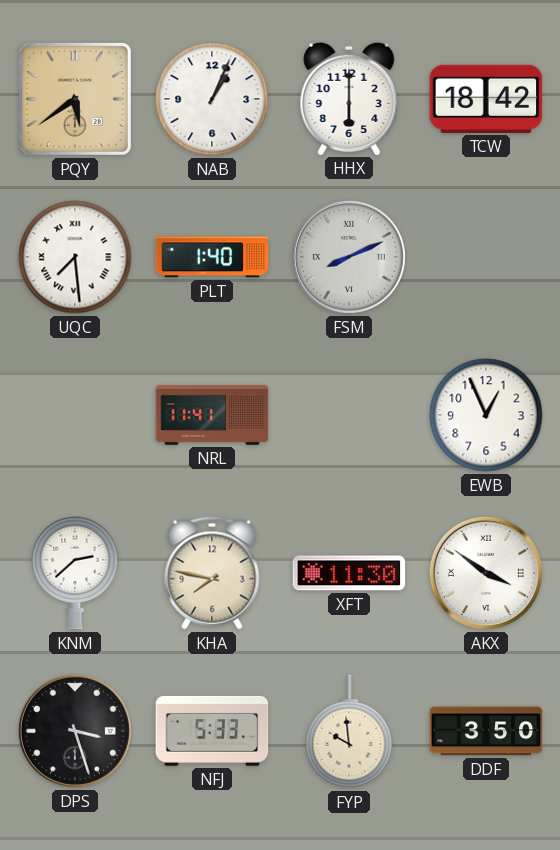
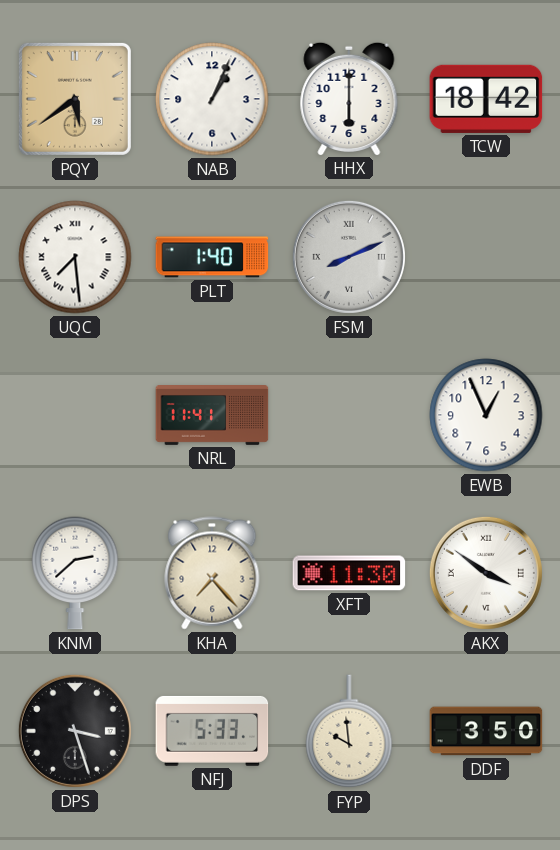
KHA: 7:47 -> 7:23 (212, 573)
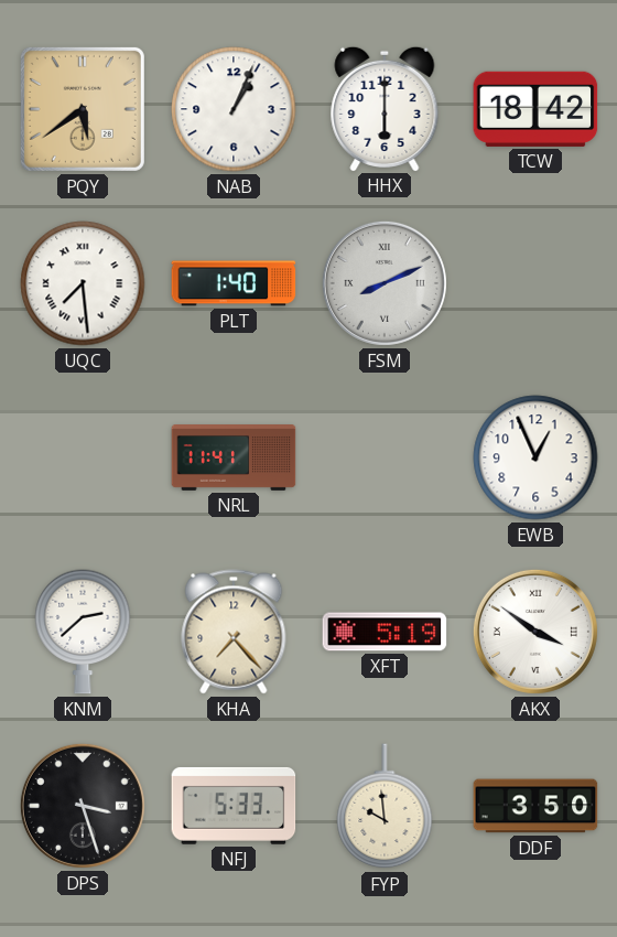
XFT: 11:30 -> 5:19 (385, 632)
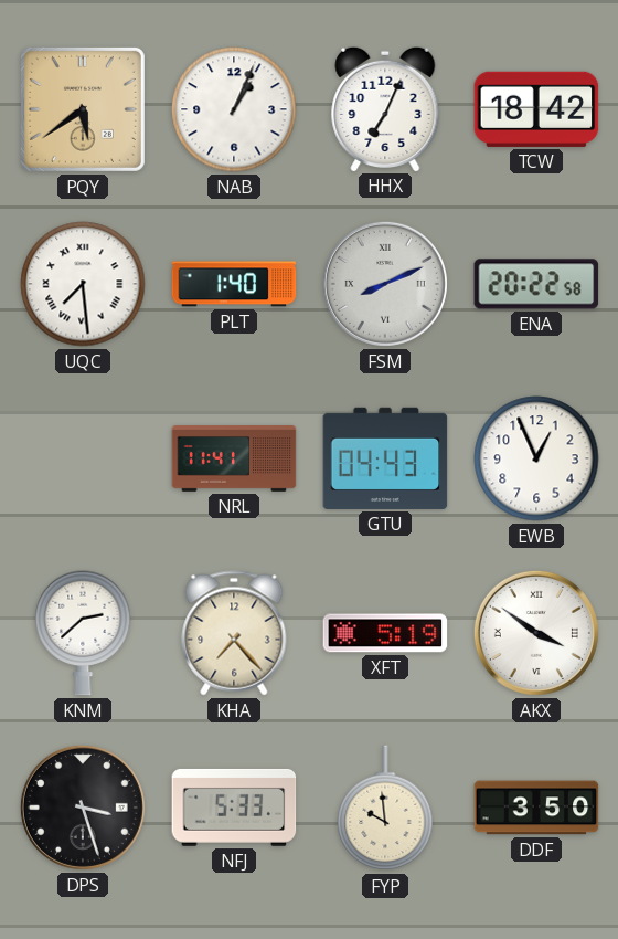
HHX: 6:00 -> 7:04 (385, 108)
ENA: none -> 20:22 (536, 284)
GTU: none -> 04:43 (385, 458)
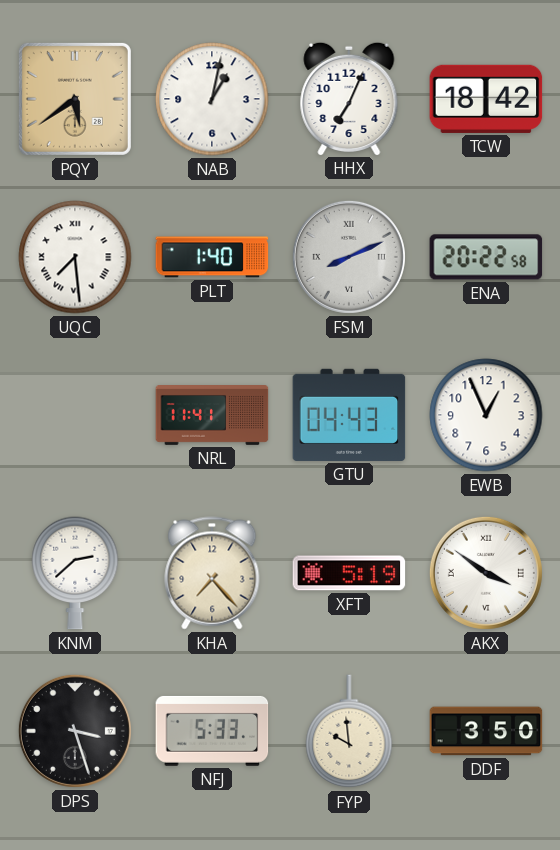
NAB: 1:04 -> 1:02 (212, 99)
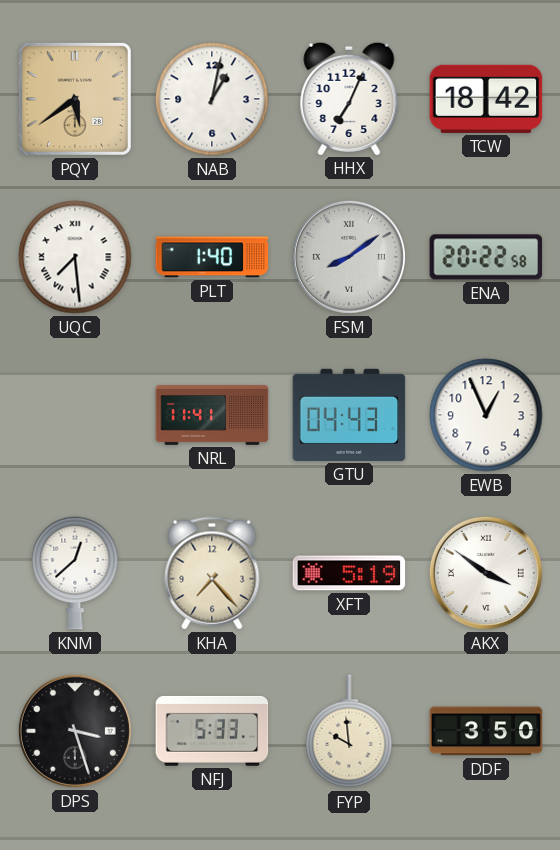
FSM: 8:11 -> 8:09 (349, 257)
KNM: 2:38 -> 12:38 (75, 573)
